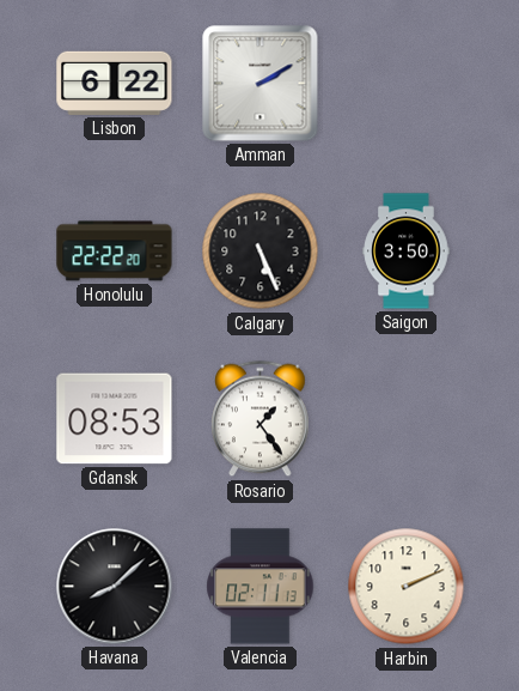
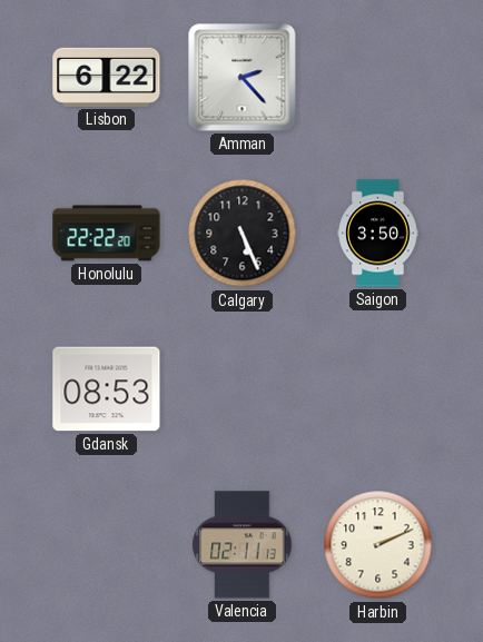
Amman: 2:10 -> 2:23 (243, 78)
Rosario: 1:24 -> none (261, 419)
Havana: 8:08 -> none (115, 587)
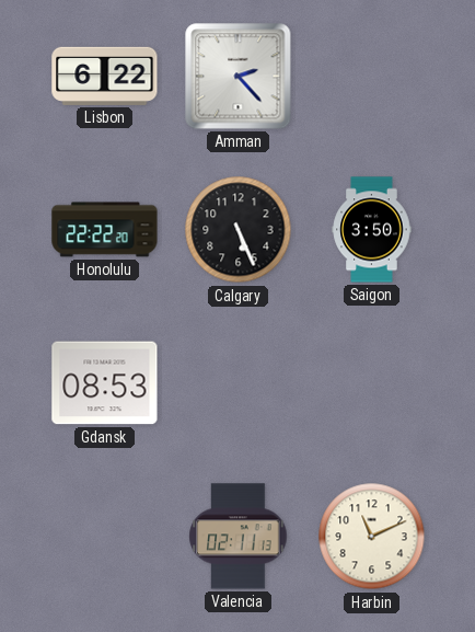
Harbin: 2:11 -> 11:11 (372, 537)
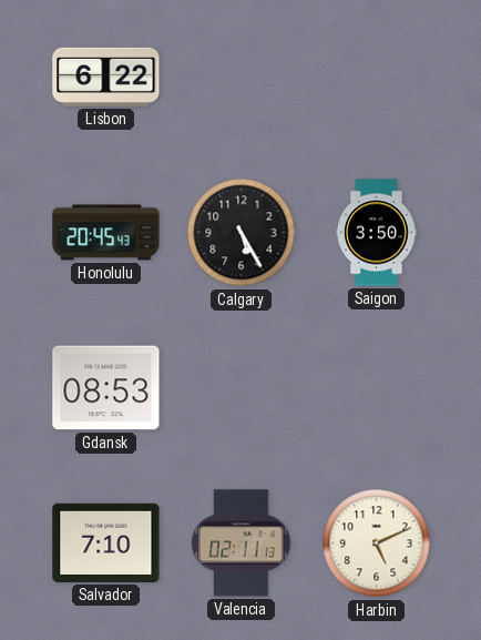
Amman: 2:23 -> none (239, 77)
Honolulu: 22:22 -> 20:45 (106, 233)
Calgary: 5:26 -> 5:25 (242, 233)
Salvador: none -> 7:10 (106, 542)
Harbin: 11:11 -> 5:11 (377, 544)
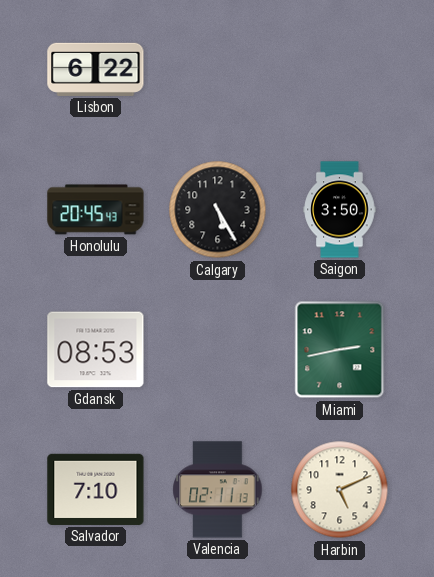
Miami: none -> 2:43 (340, 350)
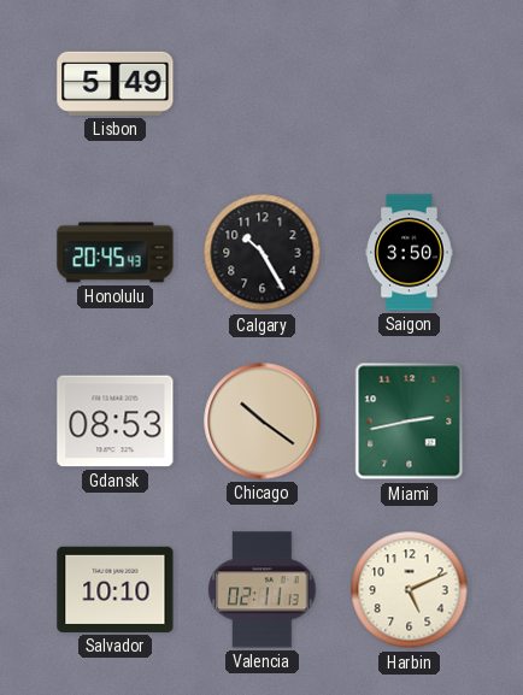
Lisbon: 6:22 -> 5:49 (116, 83)
Calgary: 5:25 -> 10:25 (263, 253)
Chicago: none -> 10:21 (263, 422)
Salvador: 7:10 -> 10:10 (116, 589)
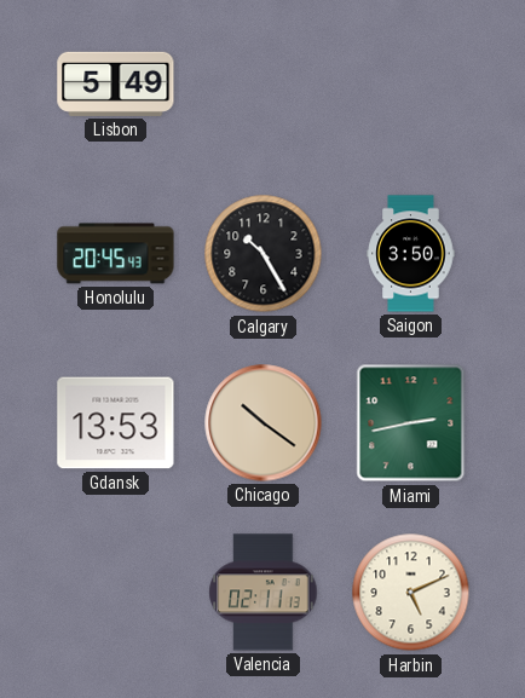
Gdansk: 08:53 -> 13:53 (116, 423)
Salvador: 10:10 -> none (116, 589)
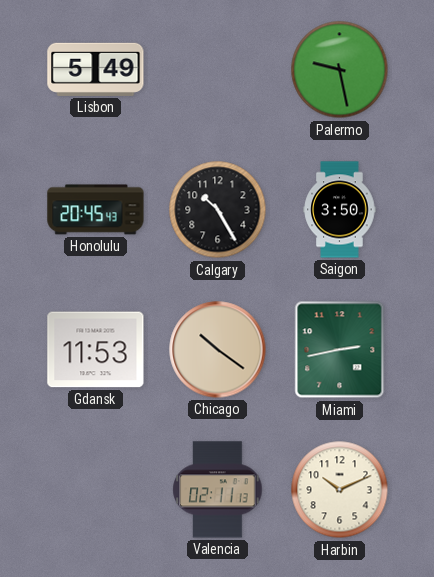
Palermo: none -> 9:28 (340, 70)
Gdansk: 13:53 -> 11:53 (96, 350)
Harbin: 5:11 -> 10:11 (340, 490)
